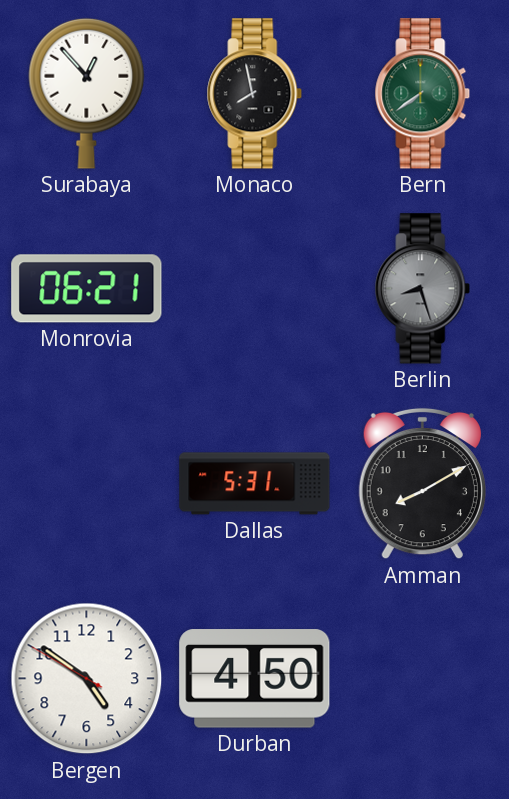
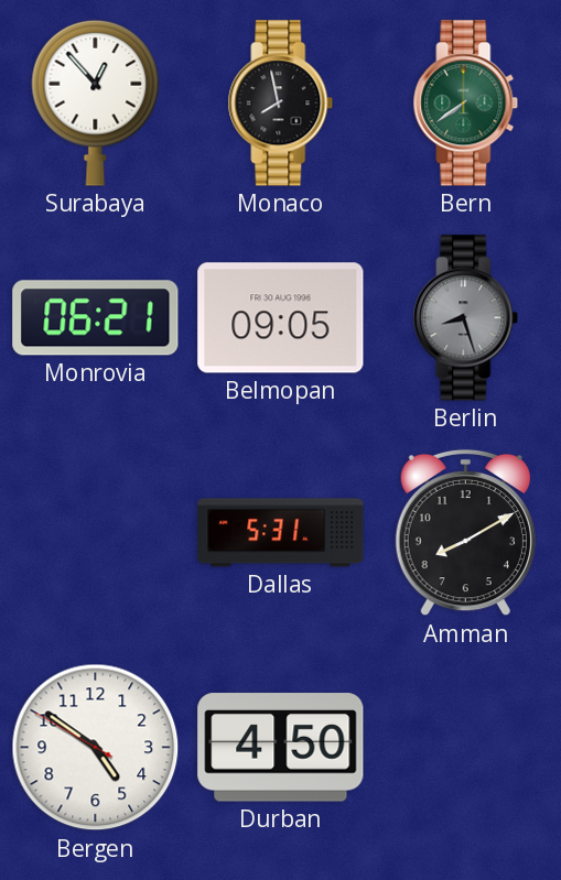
Belmopan: none -> 09:05 (281, 318)
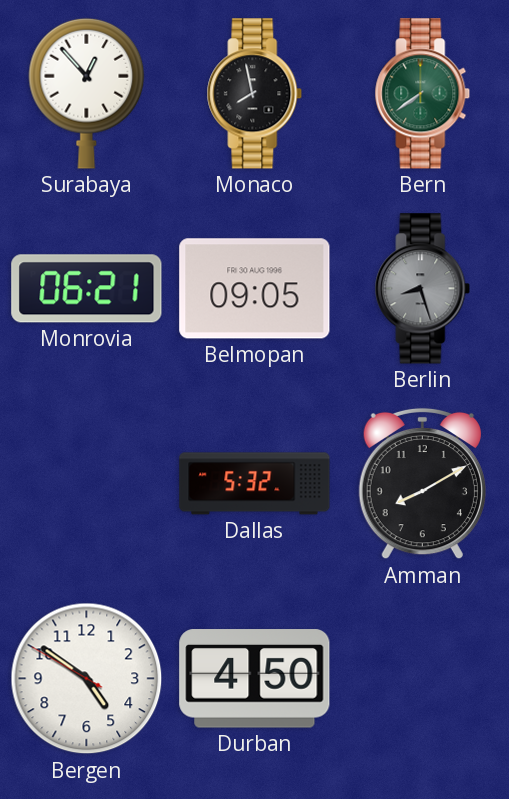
Dallas: 5:31 -> 5:32 (255, 484)
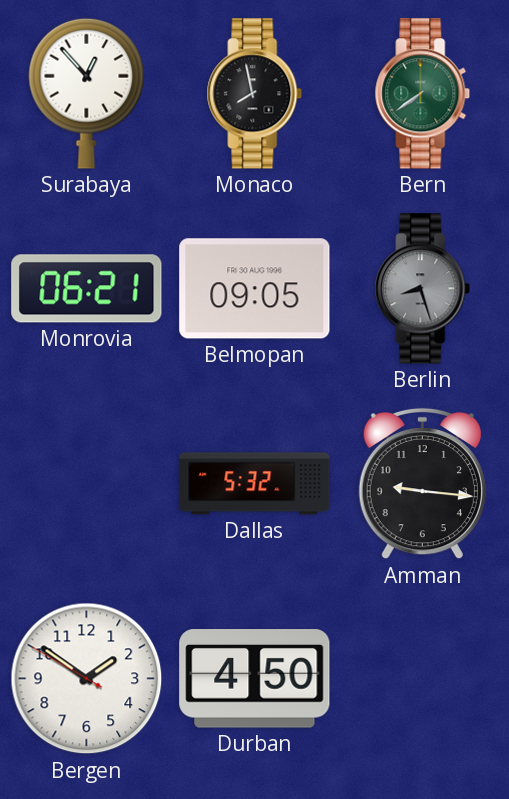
Amman: 8:10 -> 9:16 (422, 484)
Bergen: 4:50 -> 1:50 (87, 679)
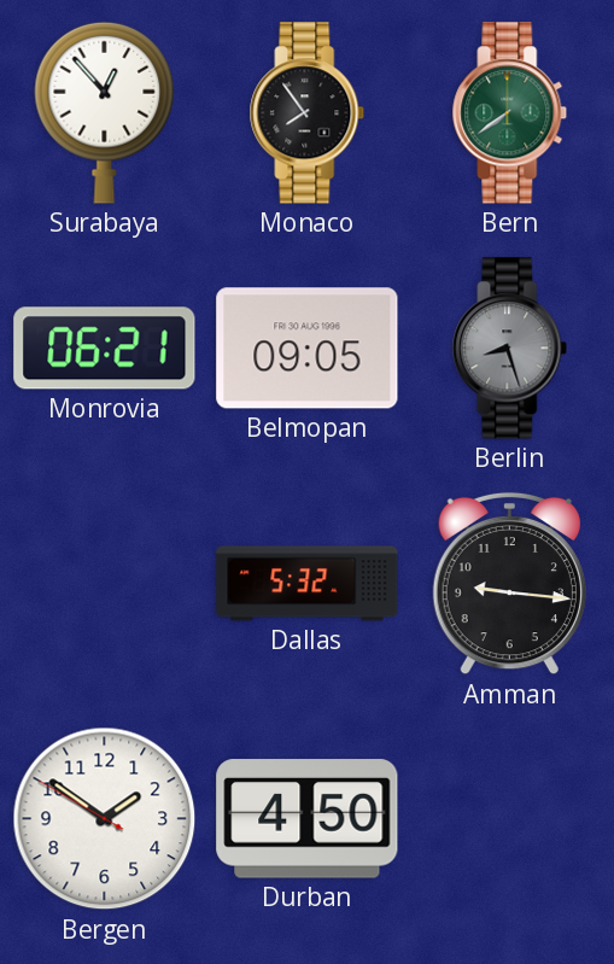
Monaco: 7:58 -> 7:54 (308, 113)
